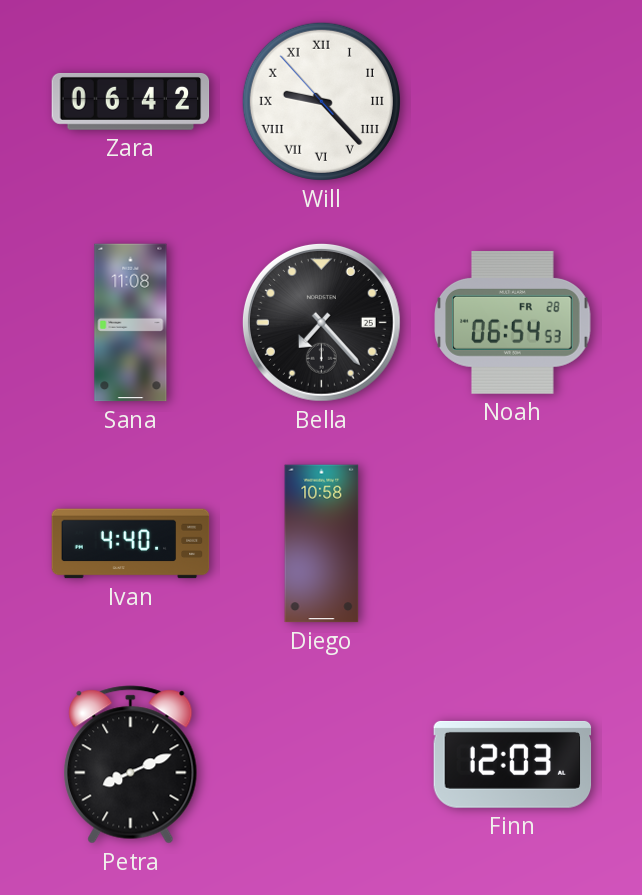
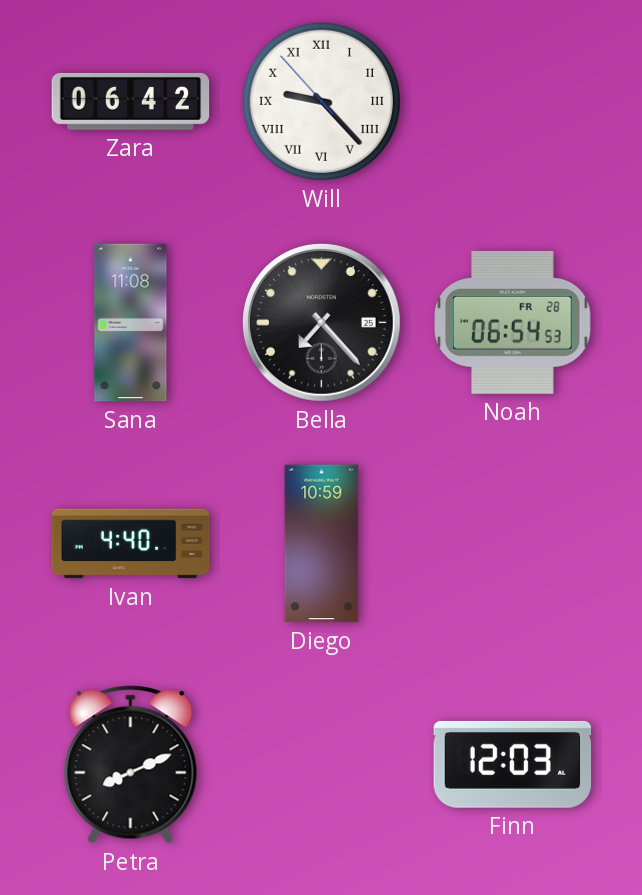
Diego: 10:58 -> 10:59 (322, 544)
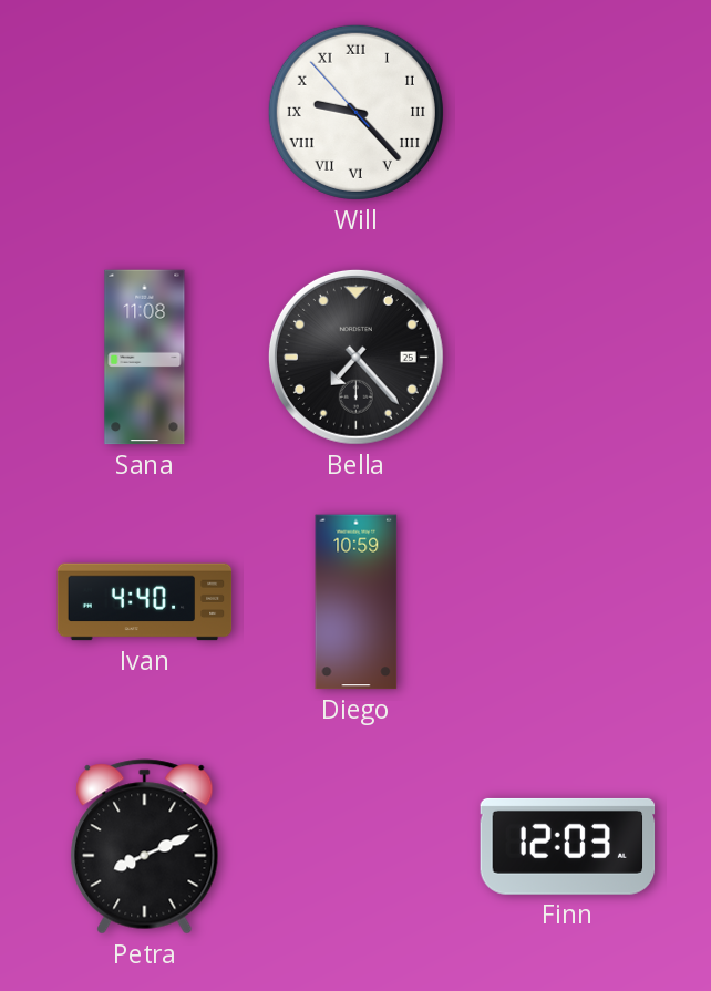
Zara: 06:42 -> none (131, 101)
Noah: 06:54 -> none (513, 322)
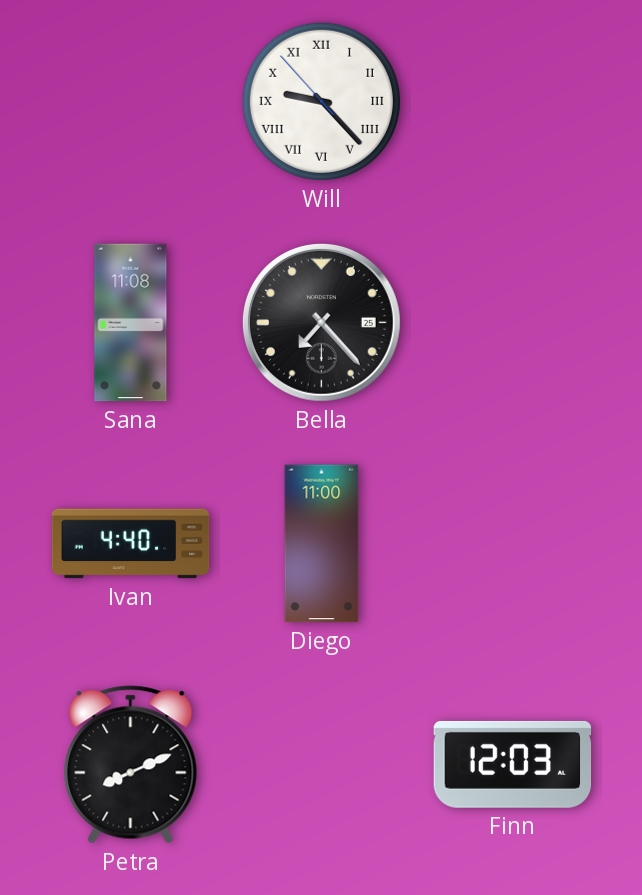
Diego: 10:59 -> 11:00 (322, 544)
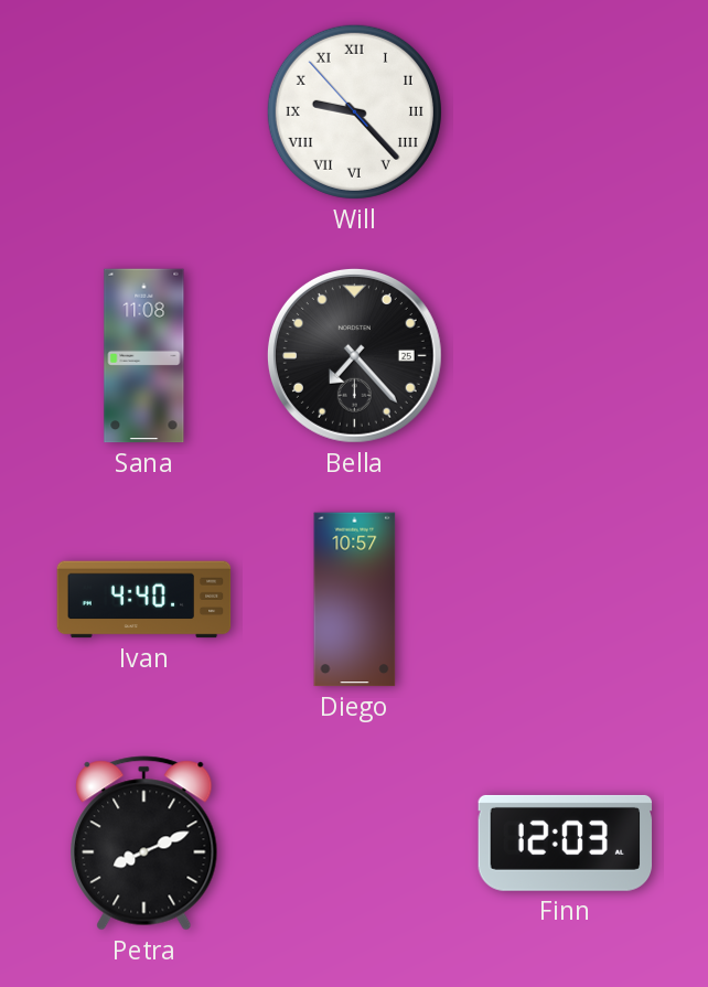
Diego: 11:00 -> 10:57 (355, 600)
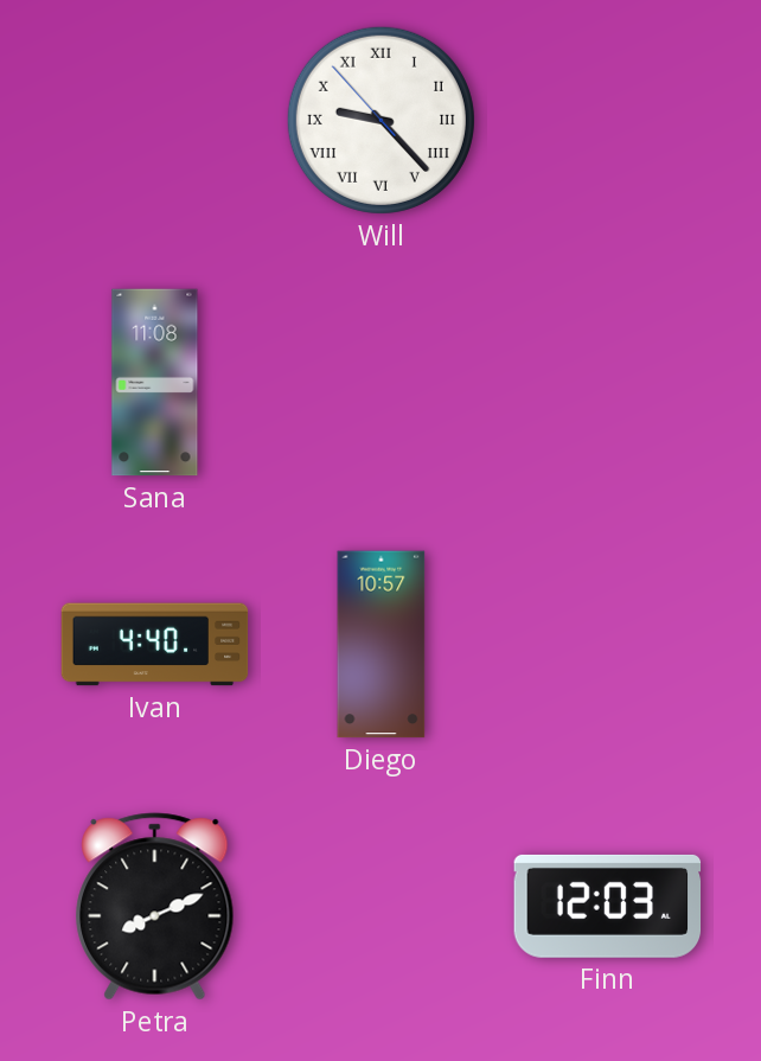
Bella: 7:23 -> none (354, 355)
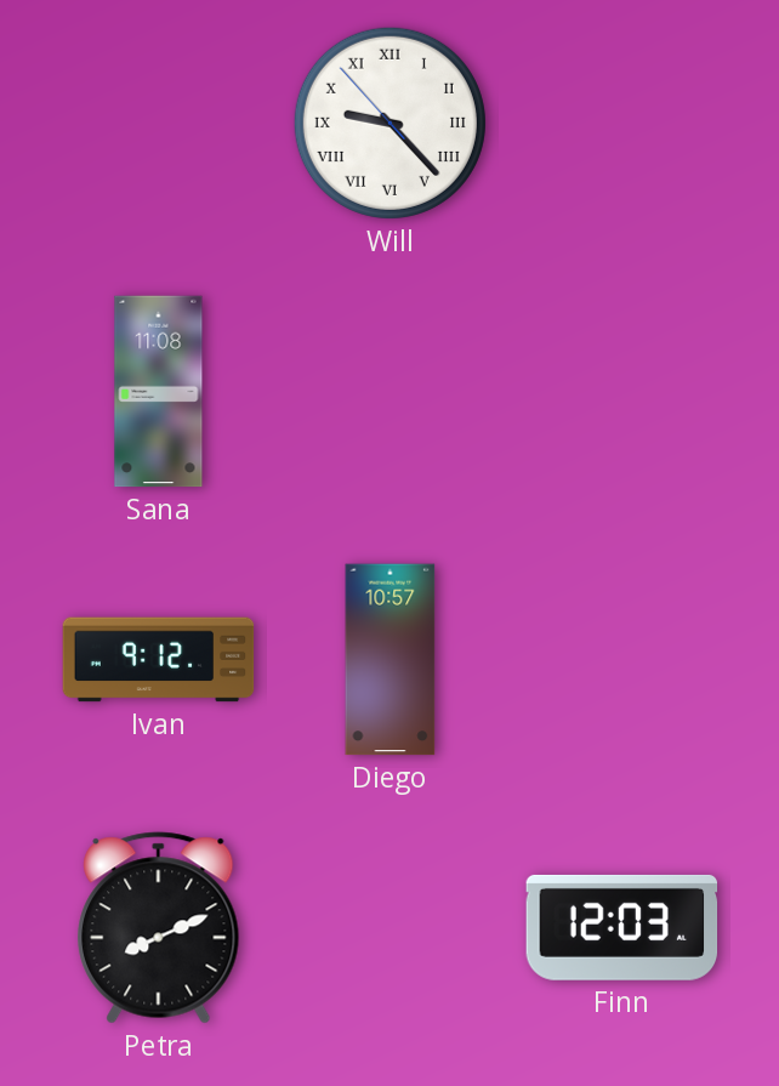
Ivan: 4:40 -> 9:12 (159, 660)
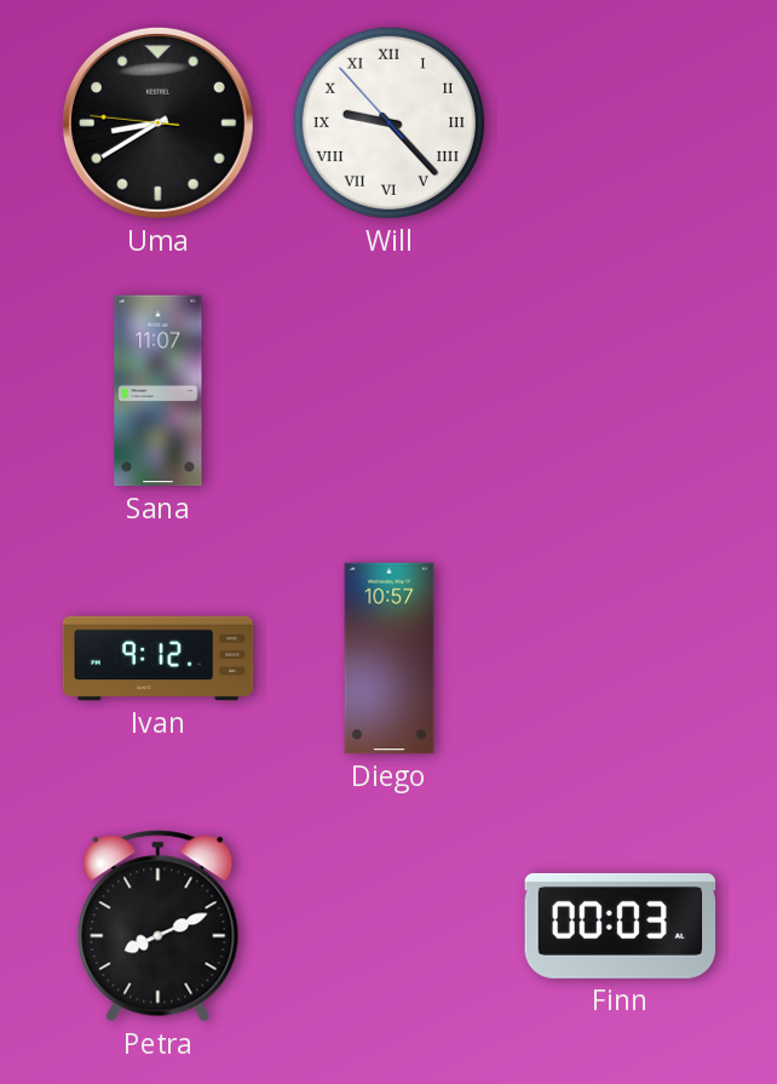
Uma: none -> 8:39 (157, 122)
Sana: 11:08 -> 11:07 (159, 391)
Finn: 12:03 -> 00:03 (621, 925)
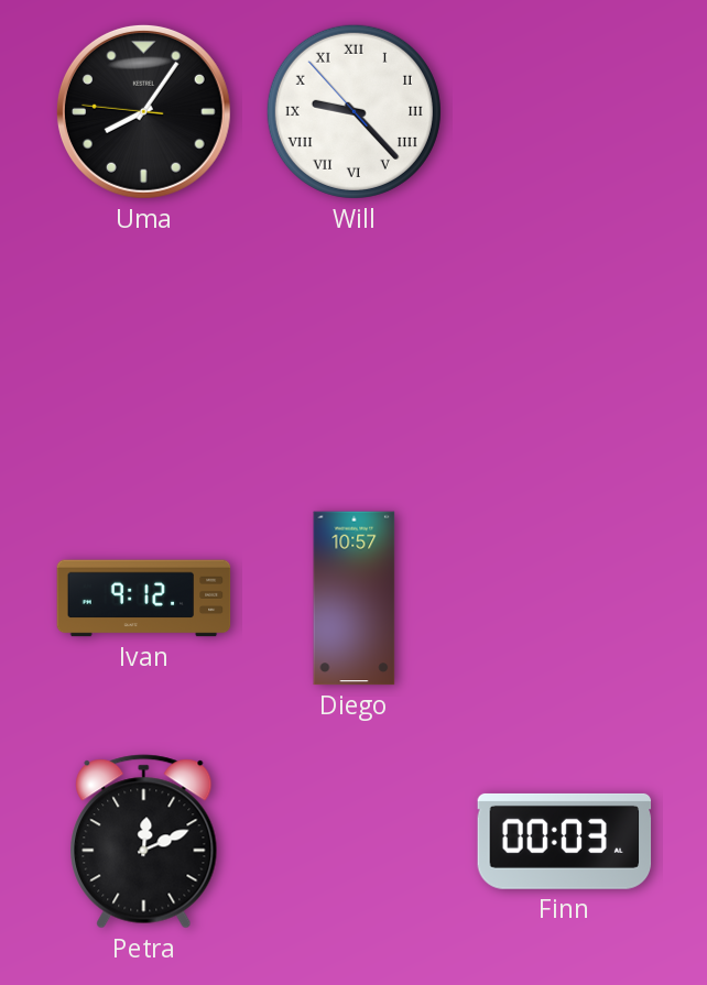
Uma: 8:39 -> 8:05 (143, 111)
Sana: 11:07 -> none (159, 391)
Petra: 8:11 -> 12:11 (144, 842)
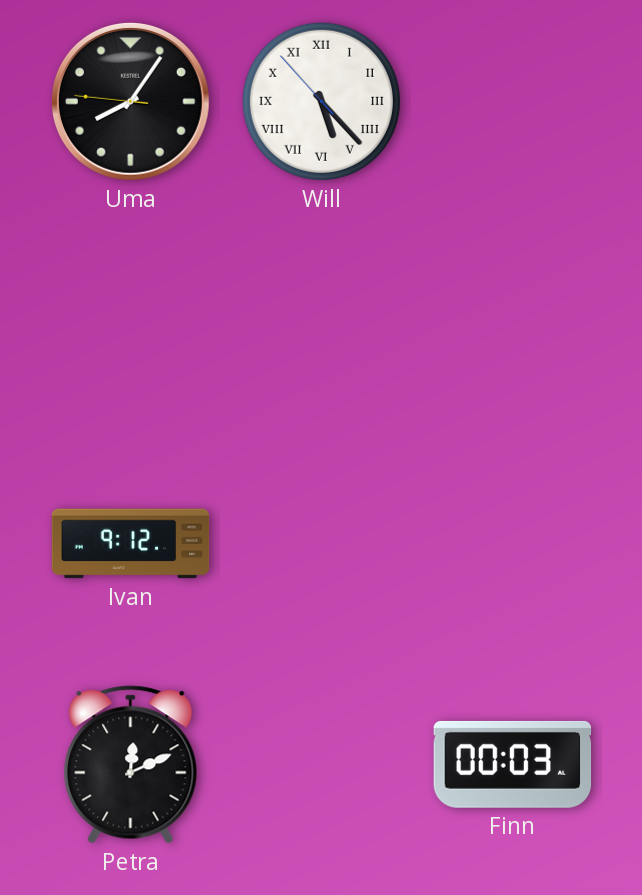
Will: 9:22 -> 5:22 (321, 101)
Diego: 10:57 -> none (355, 599)
